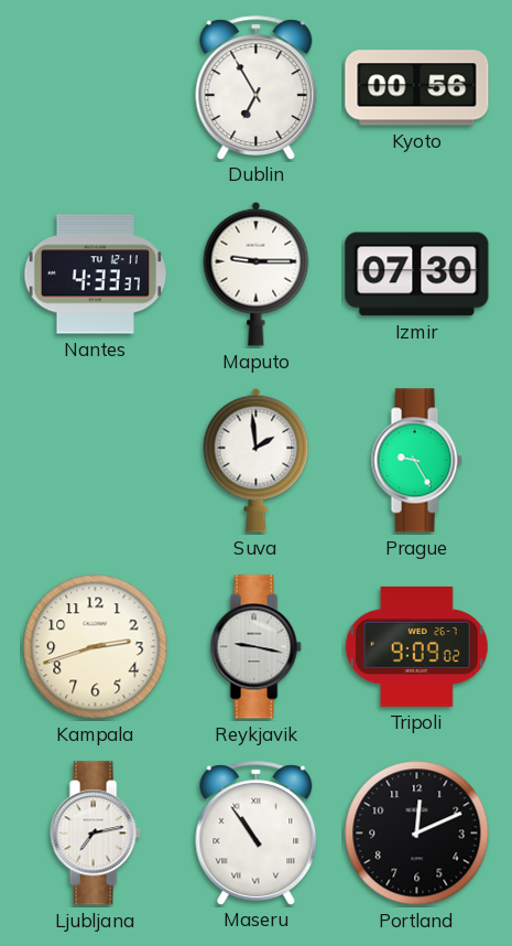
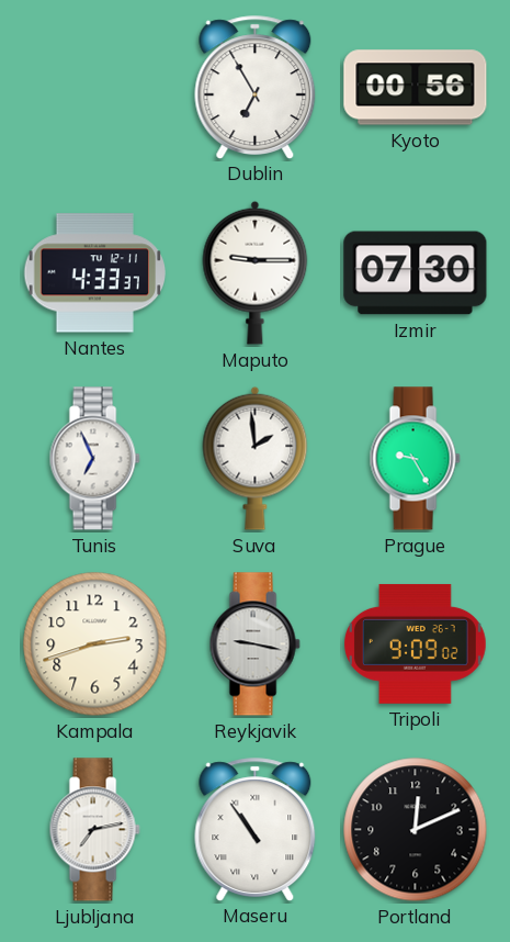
Tunis: none -> 6:56 (94, 459)
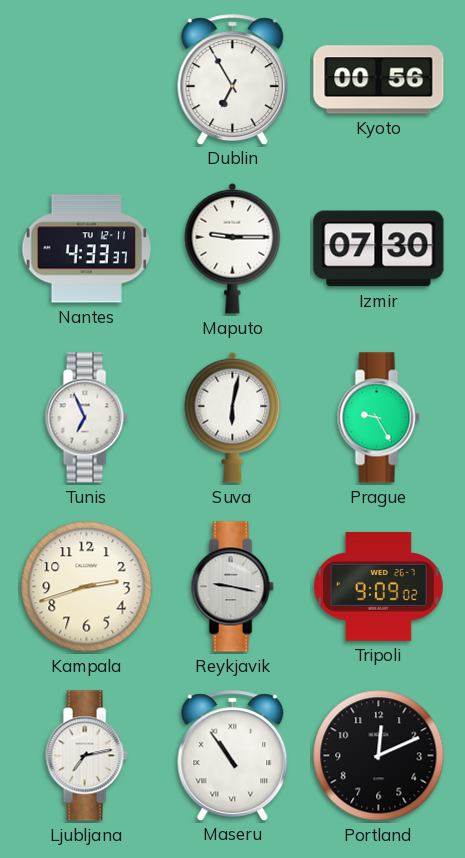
Suva: 1:59 -> 6:02 (233, 417)
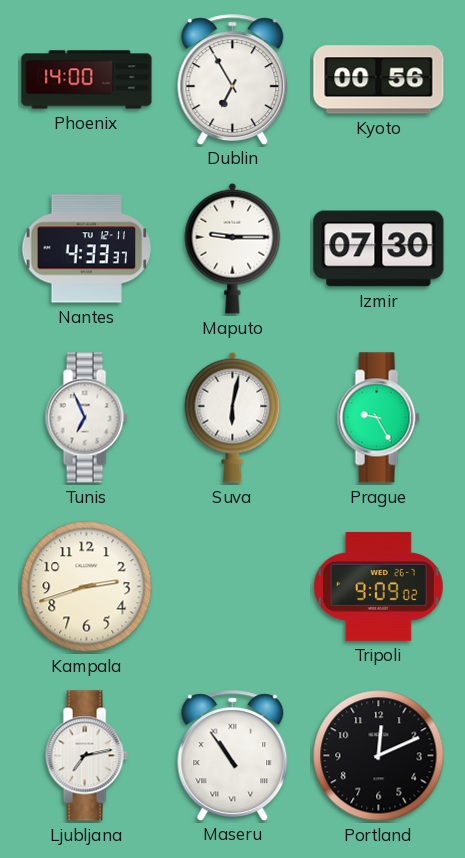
Phoenix: none -> 14:00 (87, 80)
Reykjavik: 9:17 -> none (232, 587)
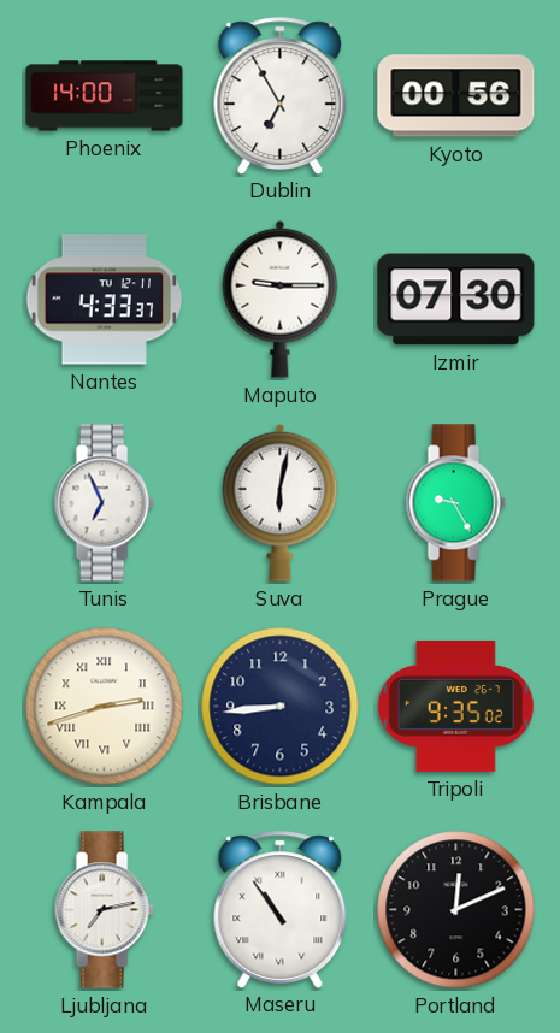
Kampala numerals: Arabic -> Roman (105, 707)
Brisbane: none -> 8:44 (281, 707)
Tripoli: 9:09 -> 9:35 (456, 706)
